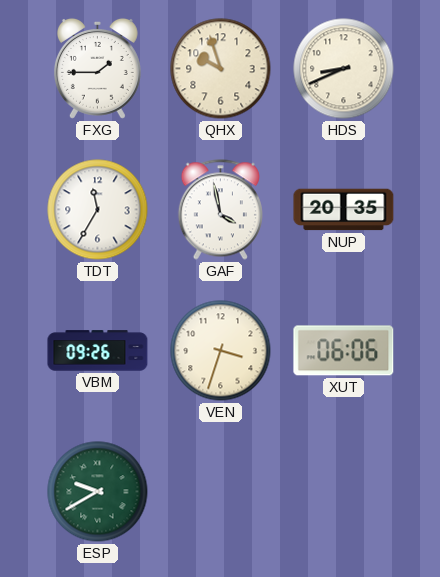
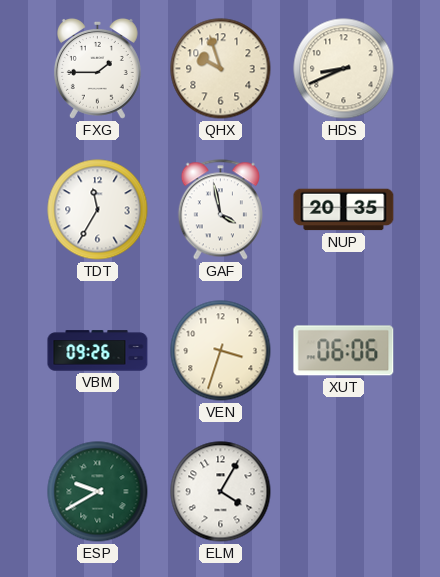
ELM: none -> 4:05 (221, 492)
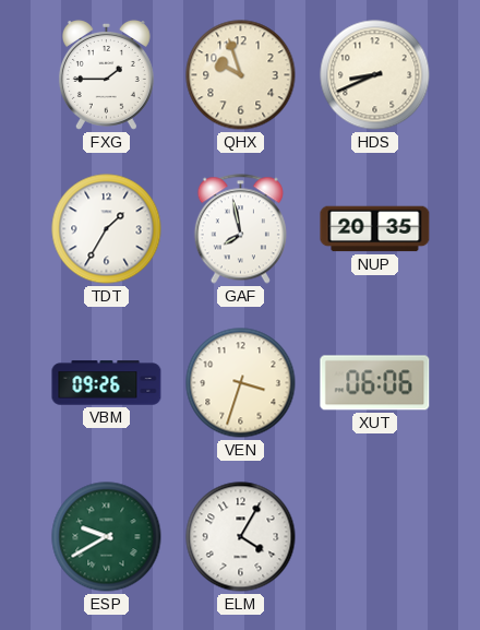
TDT: 11:35 -> 1:35 (107, 229)
GAF: 3:58 -> 7:58 (240, 229)
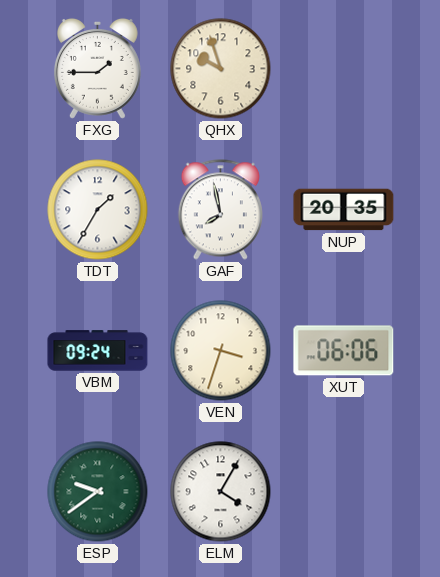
HDS: 8:41 -> none (375, 75)
VBM: 09:26 -> 09:24 (98, 351)
ESP: 9:40 -> 9:39 (98, 492)
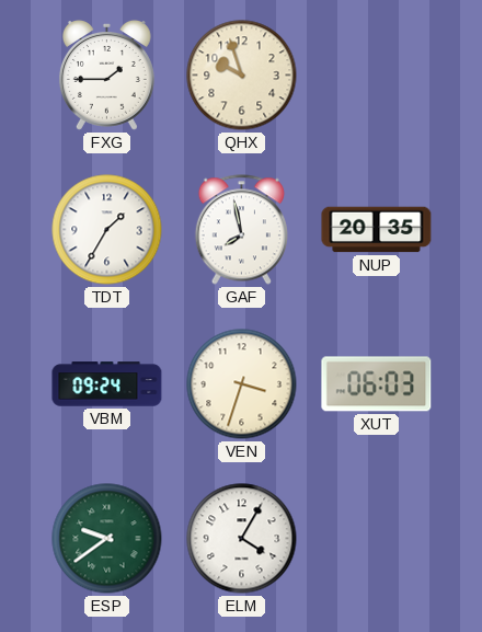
XUT: 06:06 -> 06:03 (377, 384)
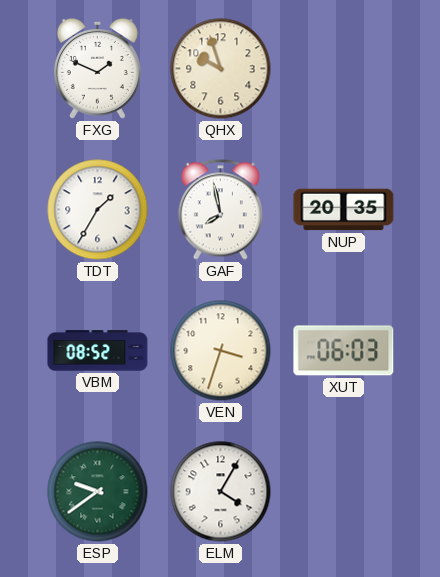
FXG: 1:45 -> 1:49 (97, 68)
VBM: 09:24 -> 08:52 (98, 351)
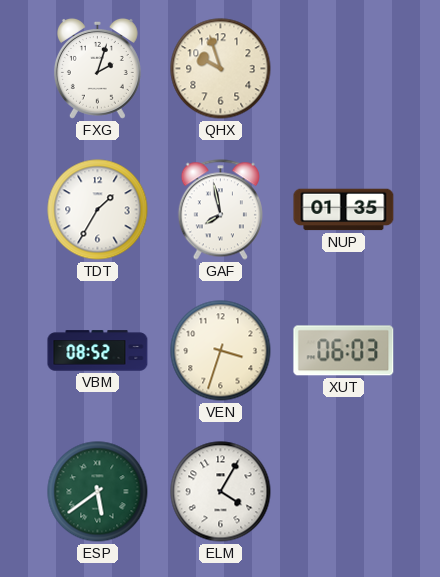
FXG: 1:49 -> 2:03 (97, 68)
NUP: 20:35 -> 01:35 (344, 210)
ESP: 9:39 -> 5:39 (98, 492)
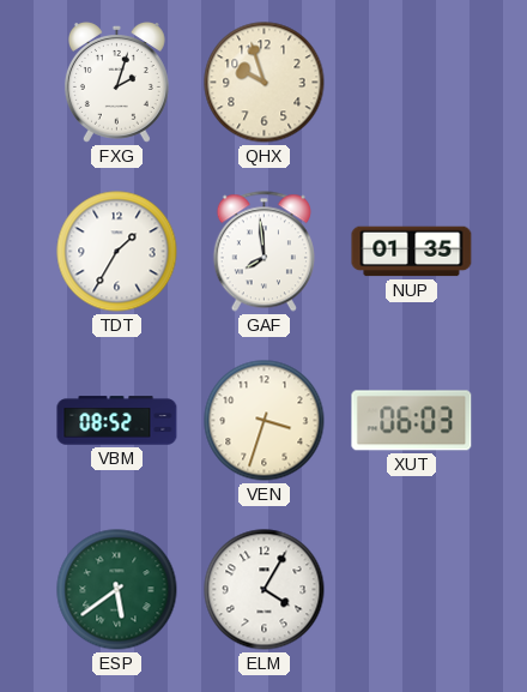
GAF: 7:58 -> 7:59 (263, 252)
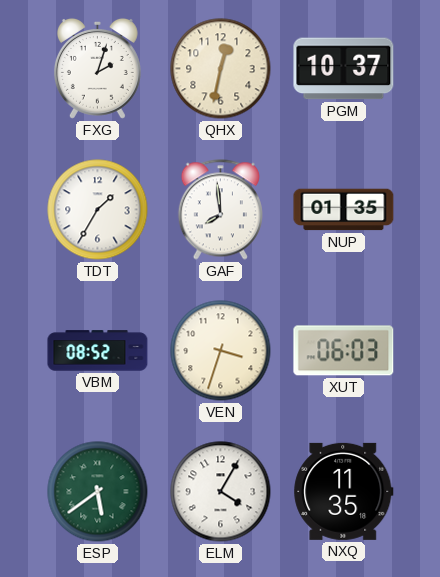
QHX: 9:57 -> 12:32 (221, 69)
PGM: none -> 10:37 (344, 69)
NXQ: none -> 11:35 (344, 491)
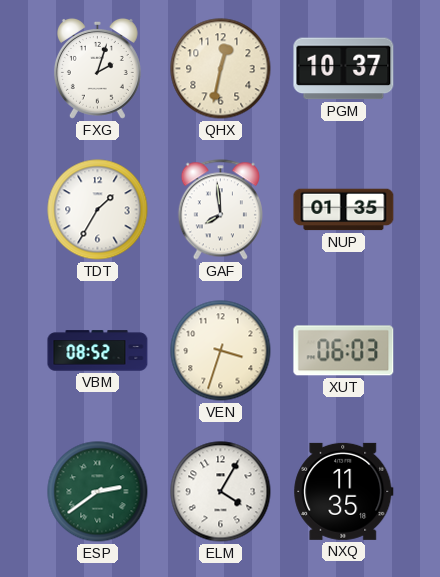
ESP: 5:39 -> 2:39 (98, 492)
